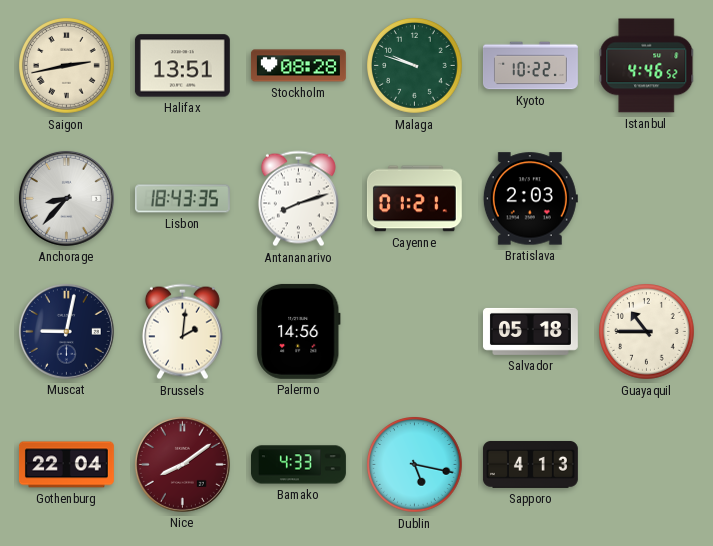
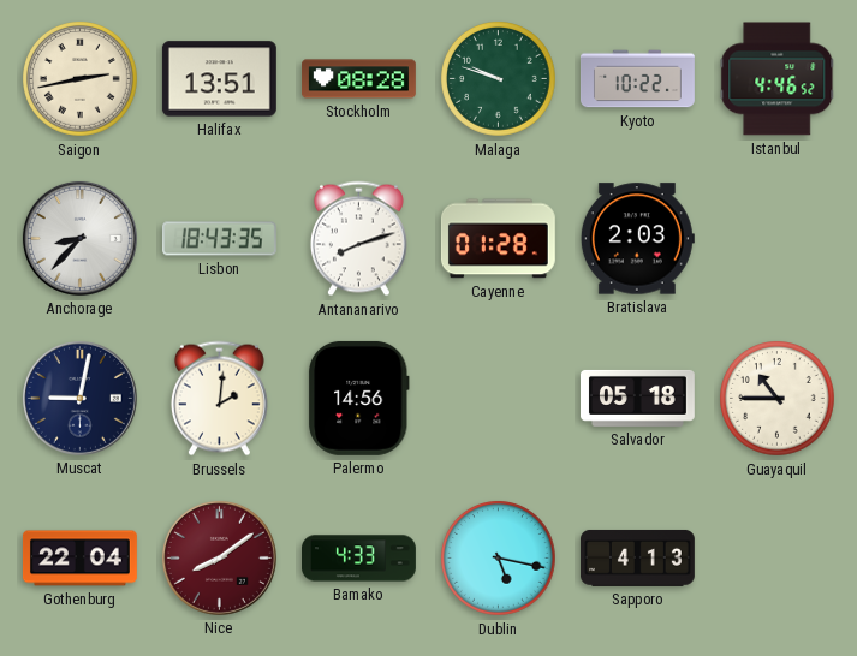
Cayenne: 01:21 -> 01:28 (498, 239)
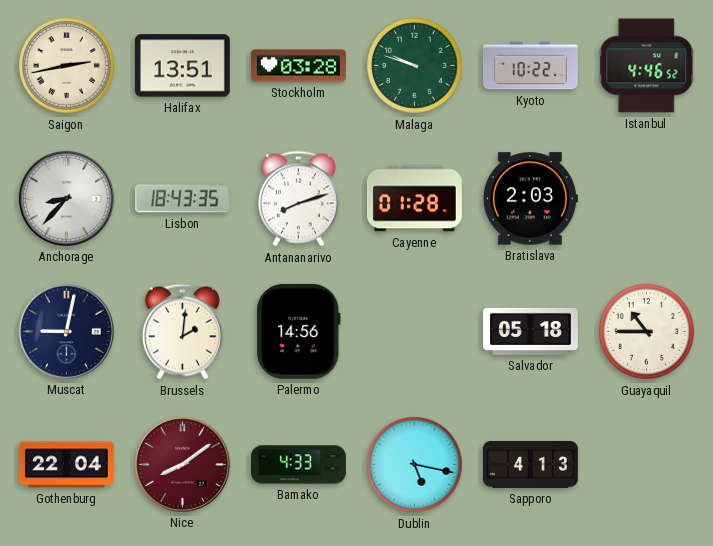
Stockholm: 08:28 -> 03:28 (298, 66)
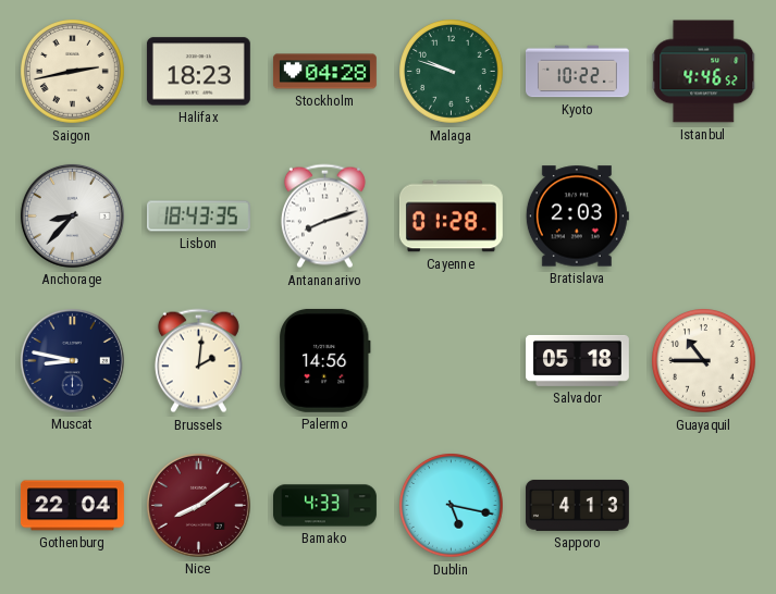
Halifax: 13:51 -> 18:23 (198, 72)
Stockholm: 03:28 -> 04:28 (324, 72)
Muscat: 9:02 -> 8:47 (72, 360)
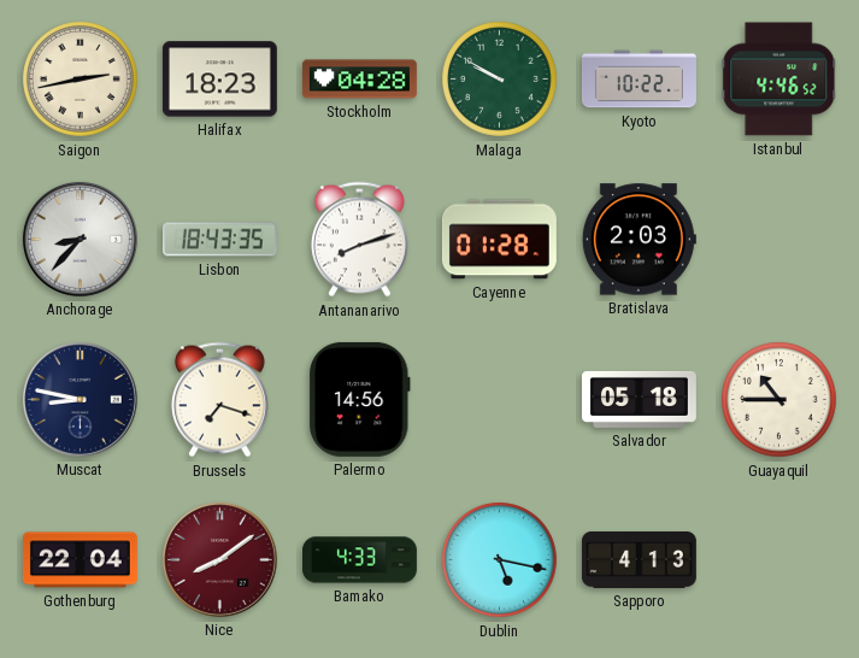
Malaga: 9:48 -> 9:50 (500, 80)
Brussels: 2:01 -> 7:18 (219, 400)
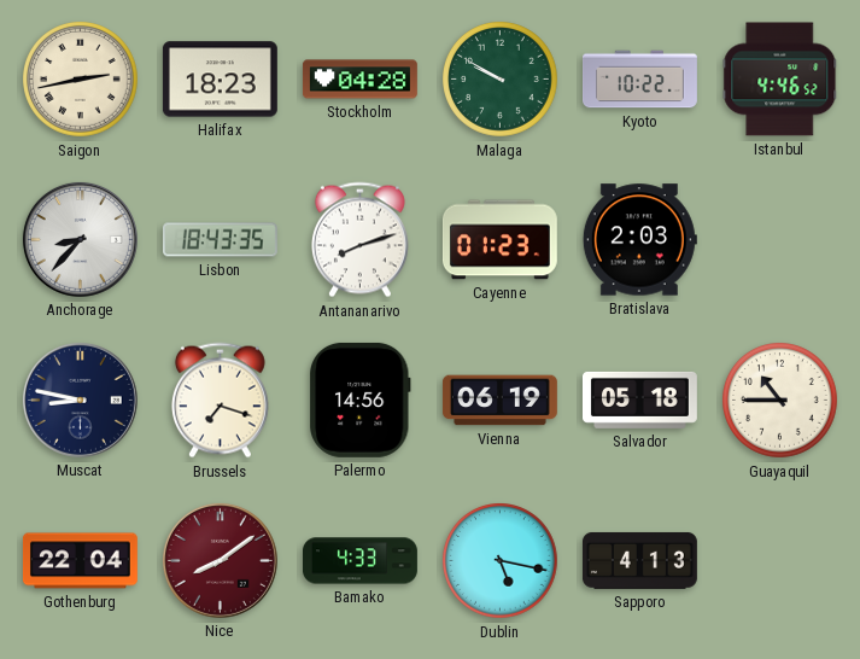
Cayenne: 01:28 -> 01:23 (499, 240)
Vienna: none -> 06:19 (499, 401)
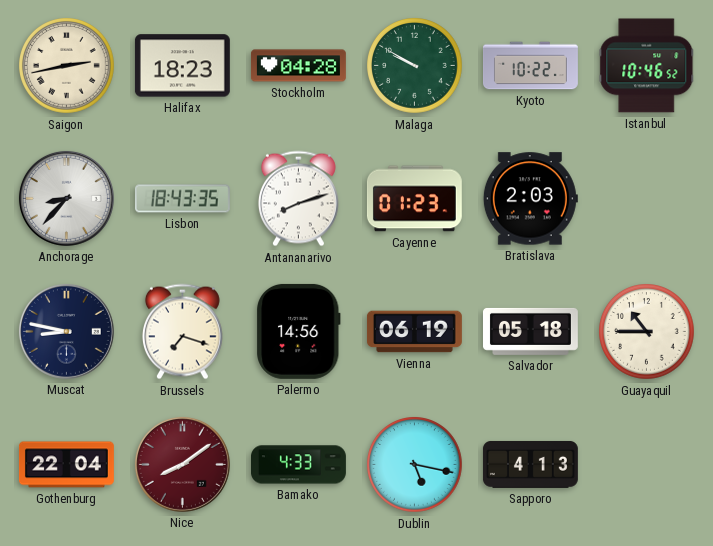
Istanbul: 4:46 -> 10:46 (647, 66)
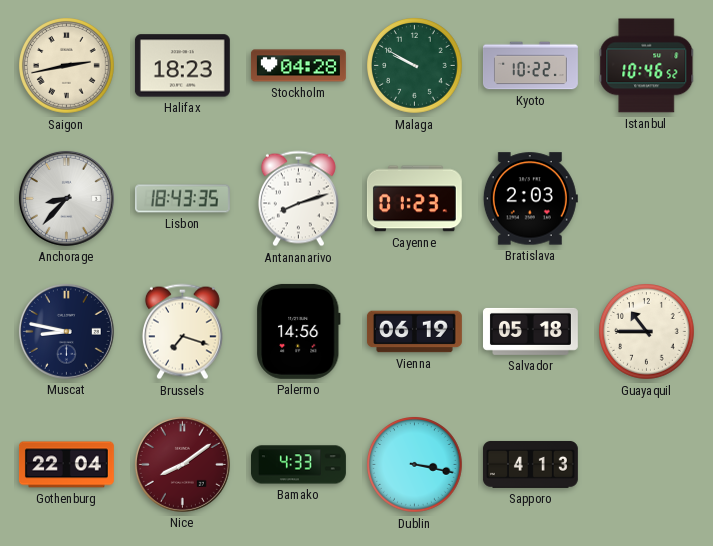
Dublin: 5:17 -> 3:17 (415, 465)
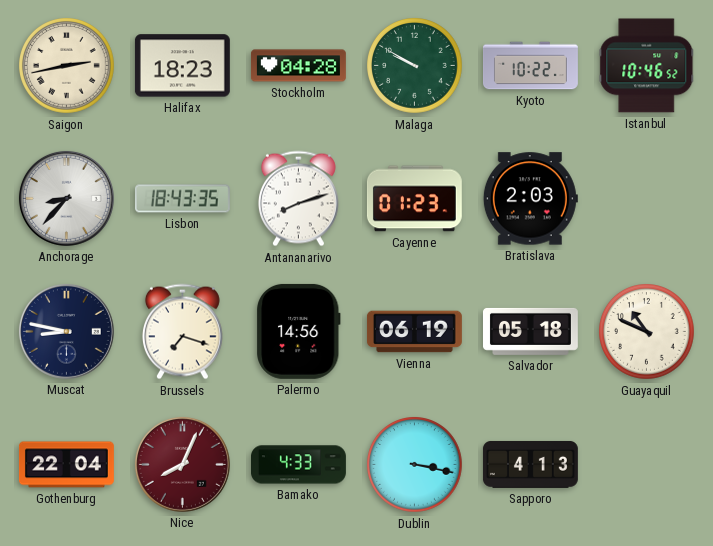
Guayaquil: 10:45 -> 10:49 (647, 332)
Nice: 8:09 -> 8:04 (182, 464)
